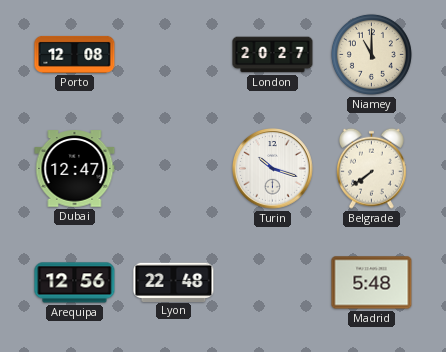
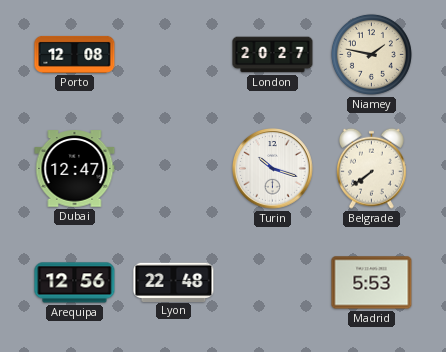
Niamey: 11:00 -> 1:47 (371, 54)
Madrid: 5:48 -> 5:53 (372, 283)
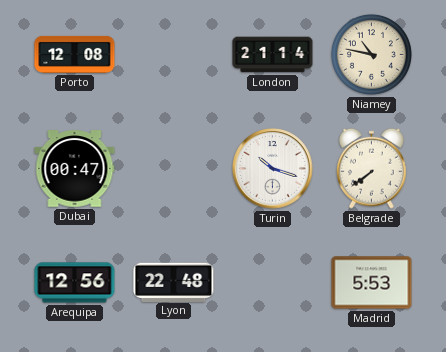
London: 20:27 -> 21:14 (273, 55)
Niamey: 1:47 -> 10:47 (371, 54)
Dubai: 12:47 -> 00:47 (75, 169)
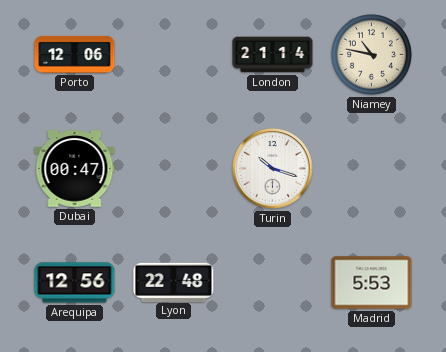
Porto: 12:08 -> 12:06 (75, 54)
Belgrade: 7:39 -> none (371, 168)
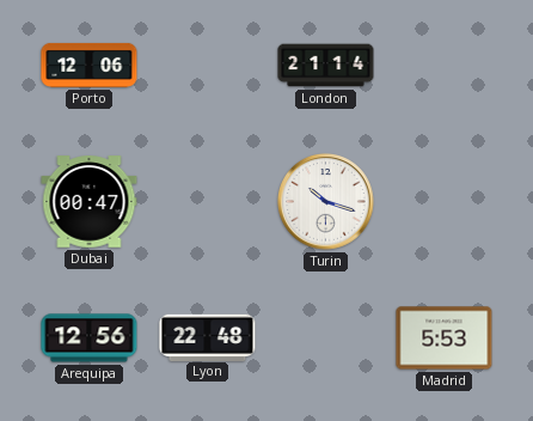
Niamey: 10:47 -> none (371, 54)
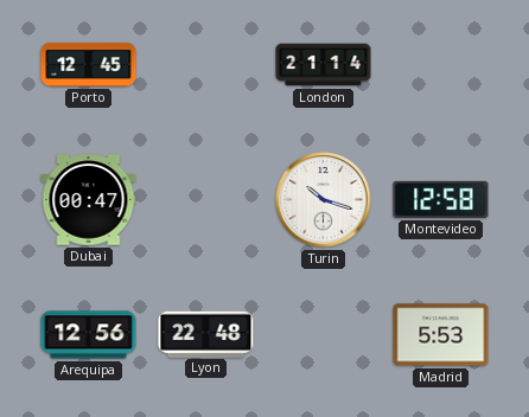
Porto: 12:06 -> 12:45 (89, 64)
Montevideo: none -> 12:58 (441, 199)
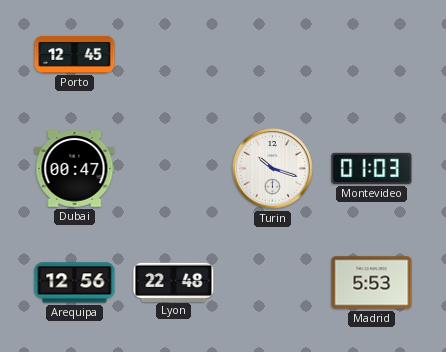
London: 21:14 -> none (324, 65)
Montevideo: 12:58 -> 01:03 (372, 168)
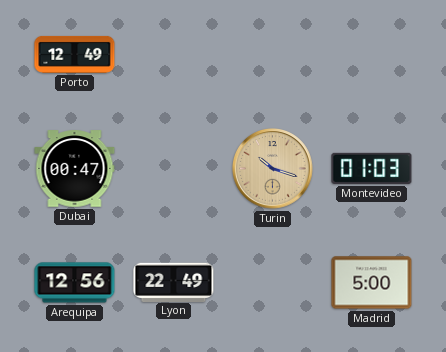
Porto: 12:45 -> 12:49 (75, 54)
Turin dial: white -> champagne (273, 169)
Lyon: 22:48 -> 22:49 (174, 282)
Madrid: 5:53 -> 5:00 (372, 283)
